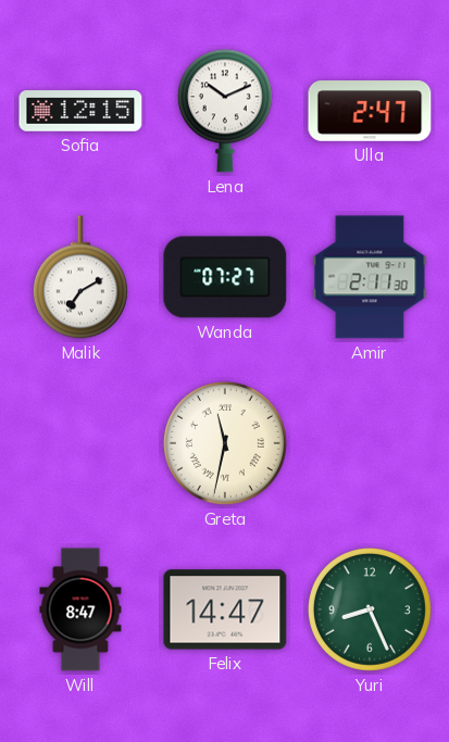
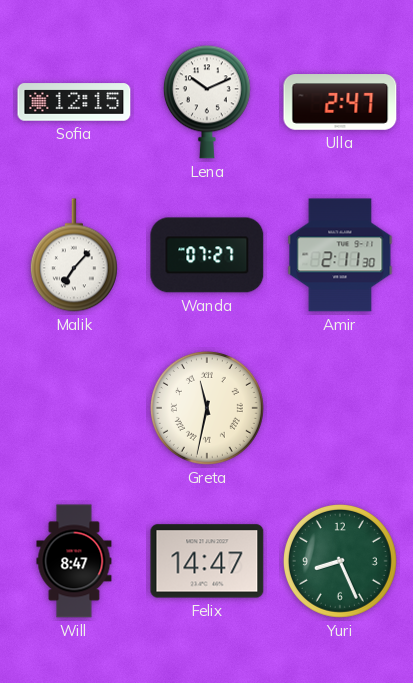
Malik: 7:10 -> 7:07 (74, 255)
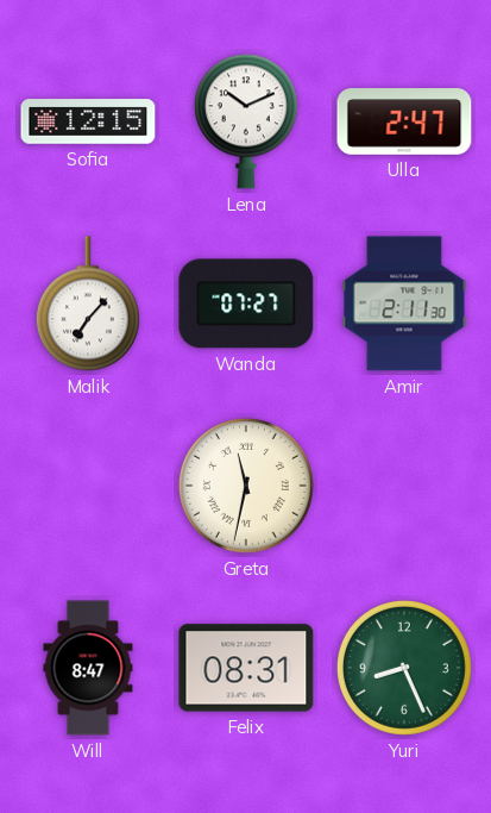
Felix: 14:47 -> 08:31 (246, 668)
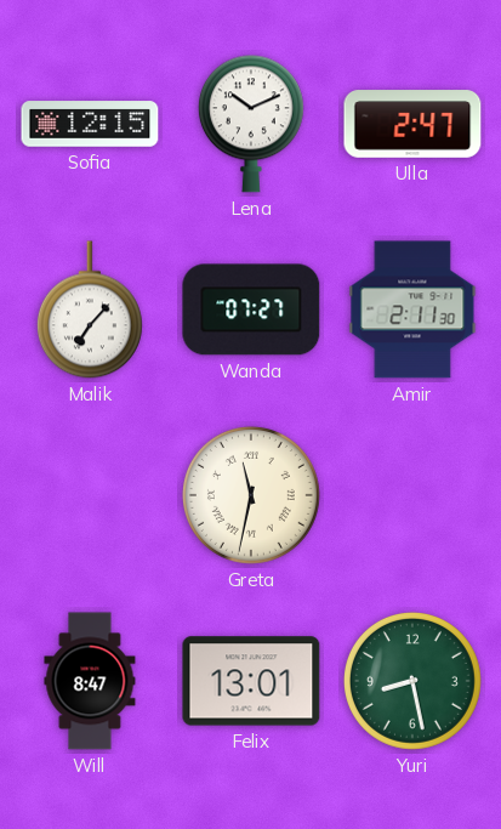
Felix: 08:31 -> 13:01 (251, 681)
Yuri: 8:26 -> 8:28 (412, 681)
